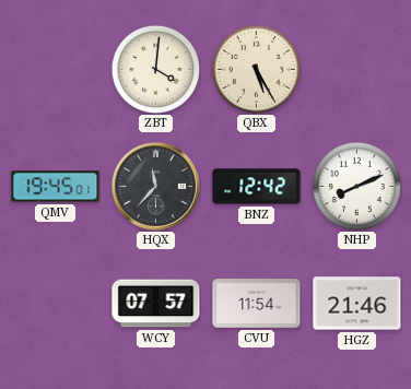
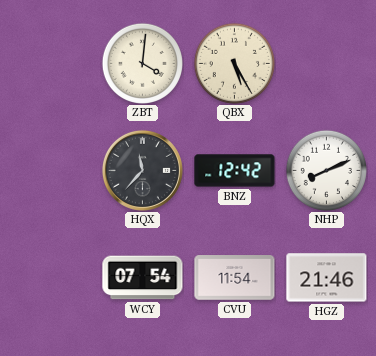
QMV: 19:45 -> none (56, 187)
WCY: 07:57 -> 07:54 (143, 278)
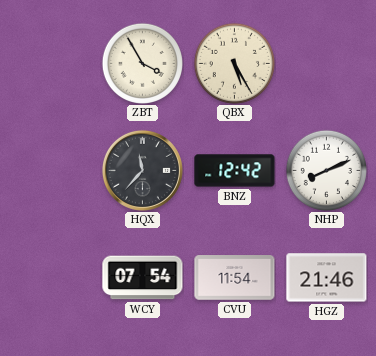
ZBT: 4:01 -> 3:55 (142, 63)
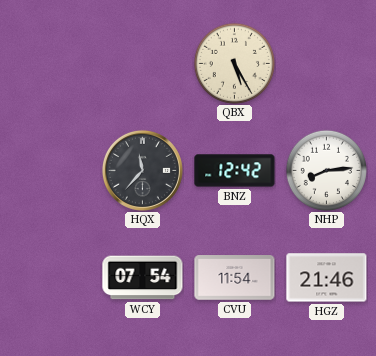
ZBT: 3:55 -> none (142, 63)
NHP: 8:11 -> 8:14 (326, 170)
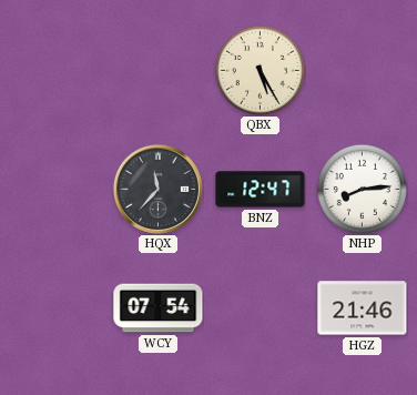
BNZ: 12:42 -> 12:47 (261, 190)
CVU: 11:54 -> none (235, 278)
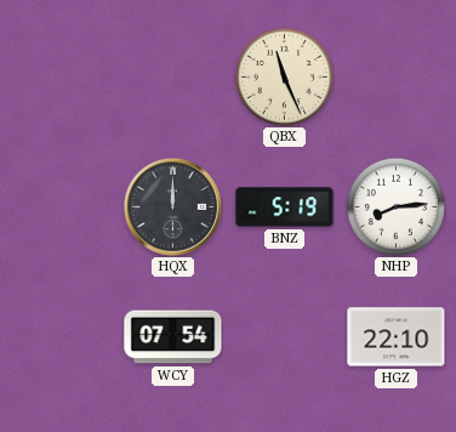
QBX: 5:25 -> 11:26 (284, 76)
HQX: 11:37 -> 12:00 (172, 206)
BNZ: 12:47 -> 5:19 (285, 208)
HGZ: 21:46 -> 22:10 (397, 337)
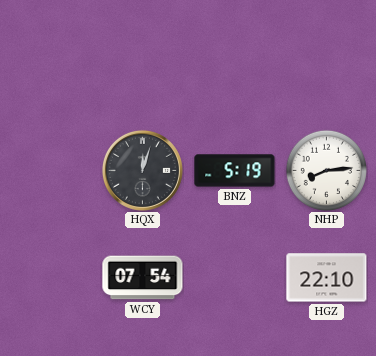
QBX: 11:26 -> none (284, 76)
HQX: 12:00 -> 12:03 (142, 170)
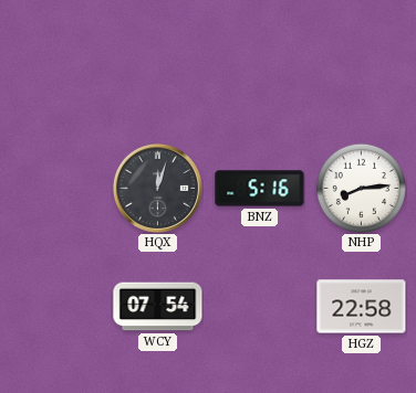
BNZ: 5:19 -> 5:16 (260, 189)
HGZ: 22:10 -> 22:58 (362, 307)
